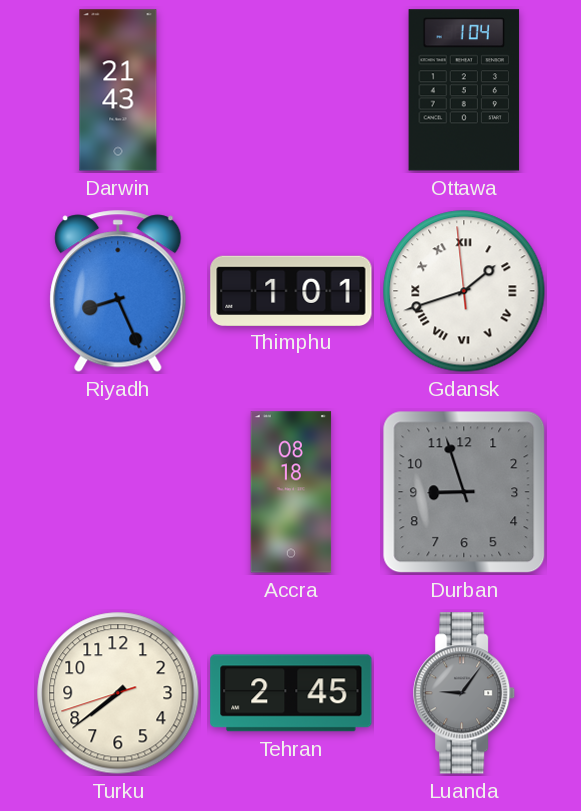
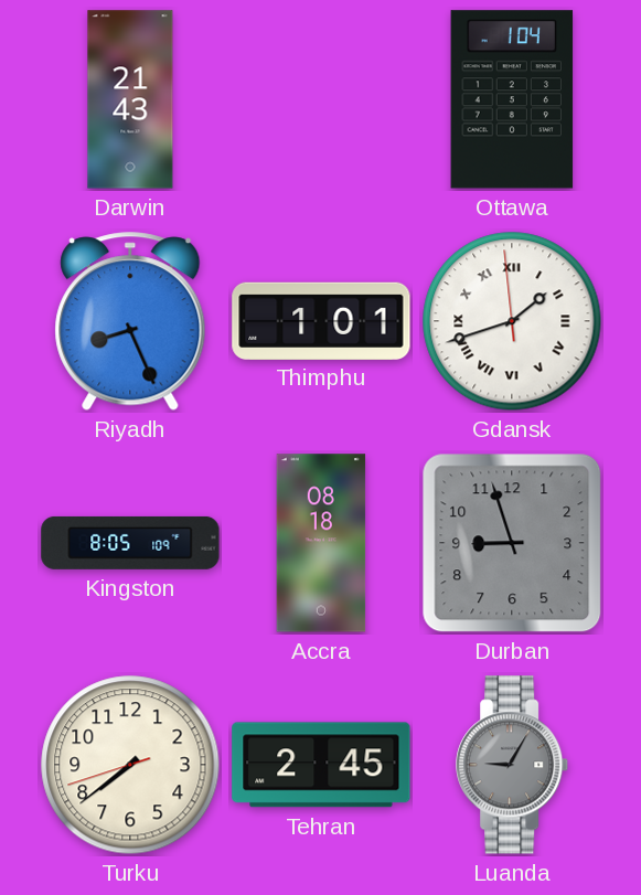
Kingston: none -> 8:05 (130, 543)
Luanda: 9:06 -> 9:05 (513, 765)
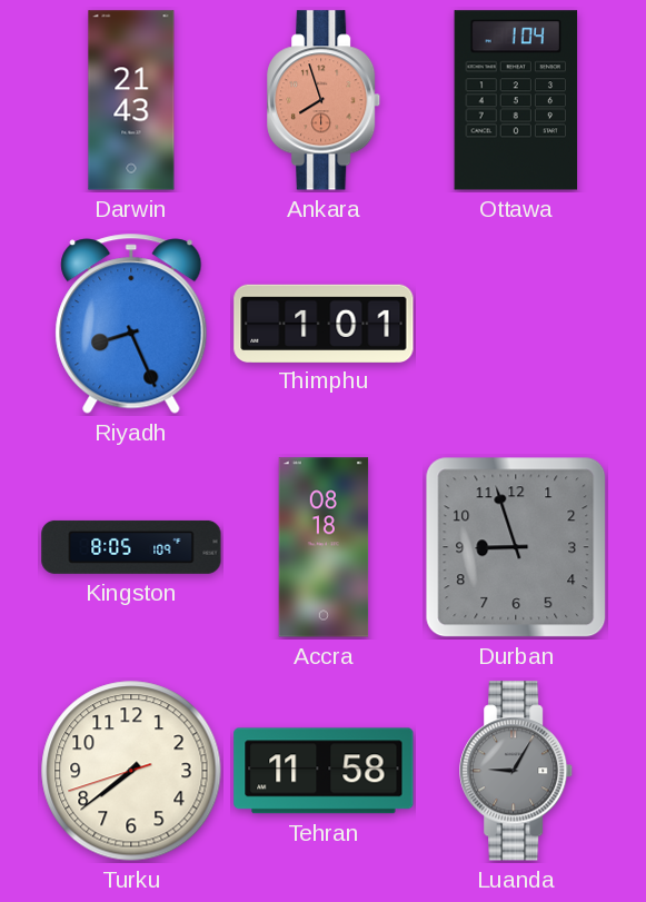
Ankara: none -> 7:57 (325, 100)
Gdansk: 1:41 -> none (512, 321)
Tehran: 2:45 -> 11:58 (324, 771)
